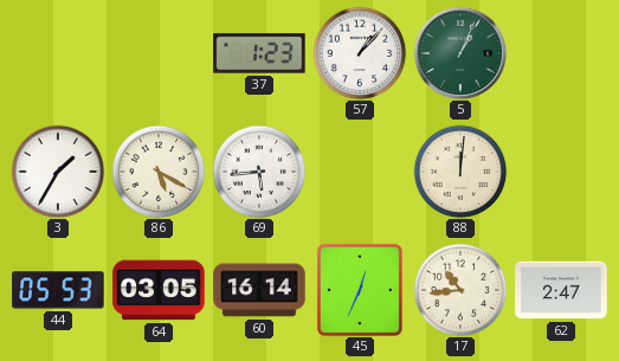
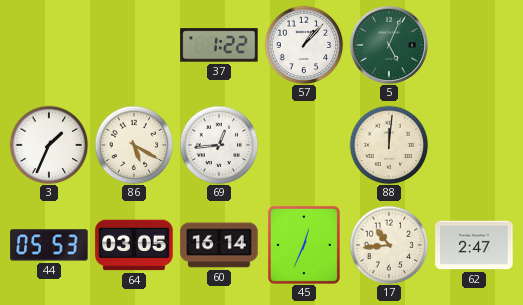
37: 1:23 -> 1:22 (219, 45)
5: 1:04 -> 5:04 (388, 44)
3: 1:35 -> 1:34 (49, 145)
69: 5:44 -> 12:44 (219, 145)
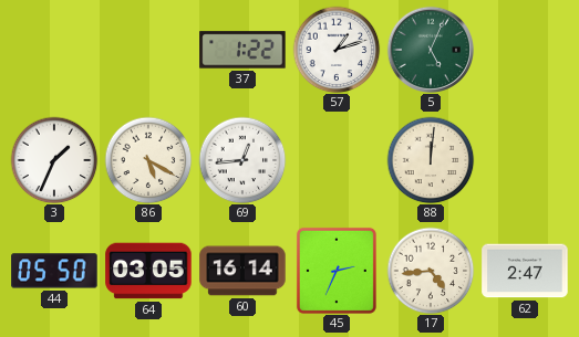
57: 1:07 -> 1:12 (337, 50)
44: 05:53 -> 05:50 (54, 271)
45: 12:34 -> 2:34 (337, 271)
17: 10:44 -> 4:44 (431, 271)
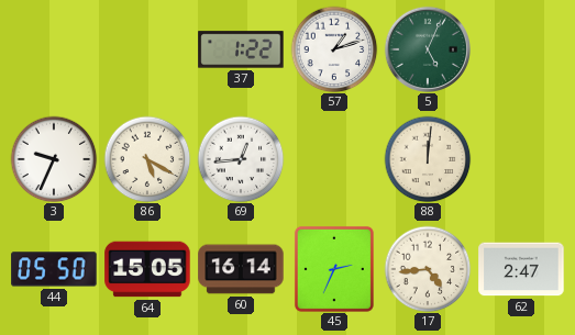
3: 1:34 -> 9:34 (54, 159)
64: 03:05 -> 15:05 (147, 269)
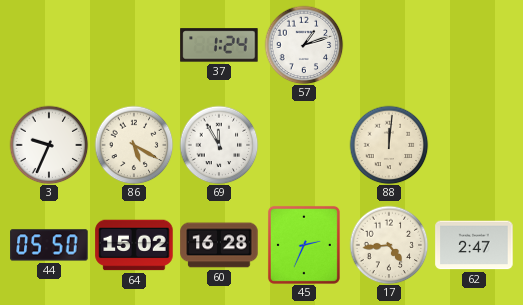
37: 1:22 -> 1:24 (219, 45)
5: 5:04 -> none (427, 48)
69: 12:44 -> 11:55 (219, 145)
64: 15:05 -> 15:02 (134, 245)
60: 16:14 -> 16:28 (219, 245)
